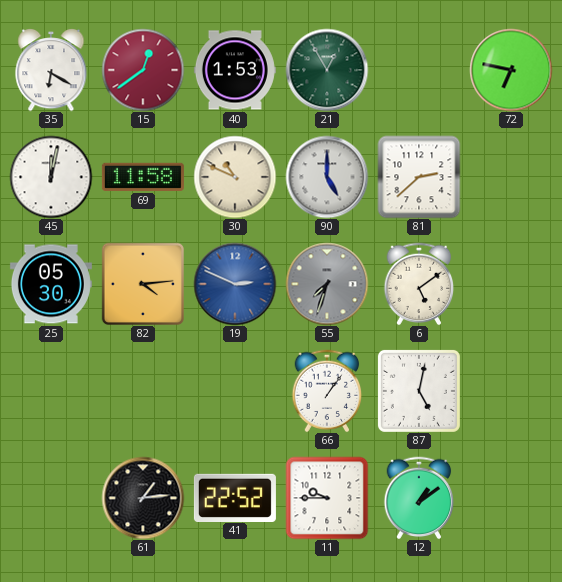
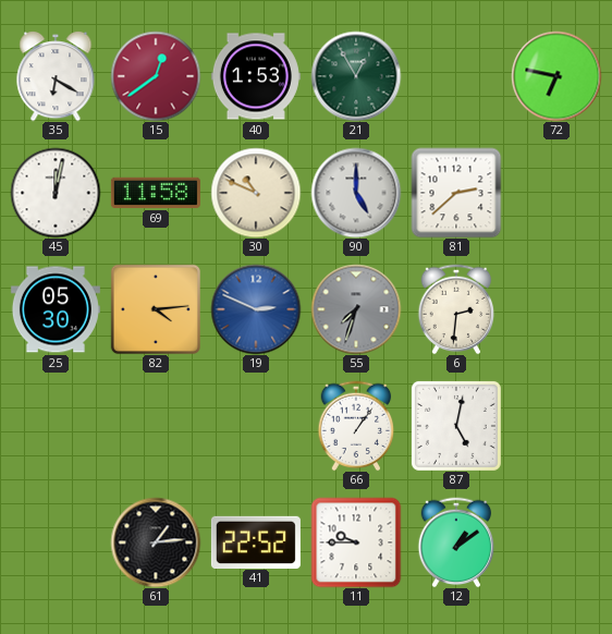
6: 5:09 -> 2:31 (456, 309)
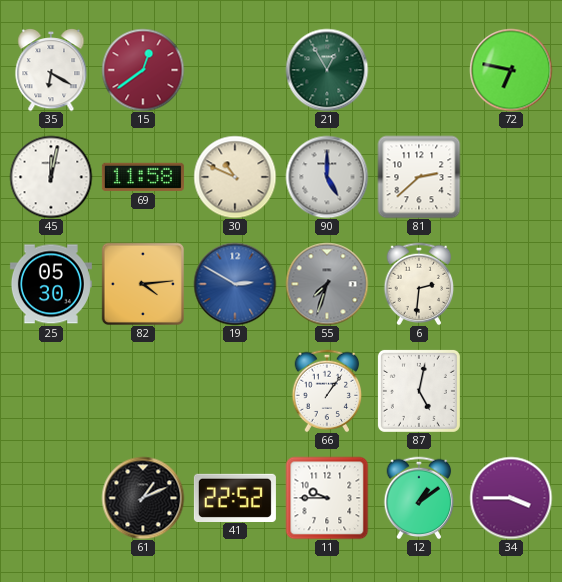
40: 1:53 -> none (256, 76)
19: 2:49 -> 2:50 (235, 284)
61: 1:14 -> 1:11 (143, 498)
34: none -> 3:45 (511, 498)
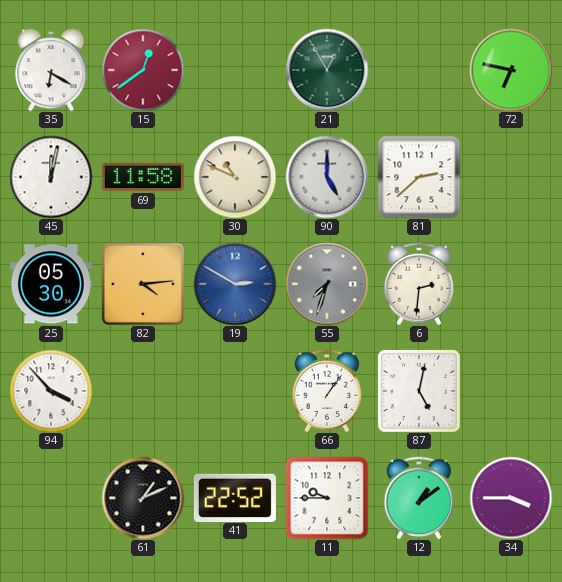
94: none -> 3:53 (51, 391)
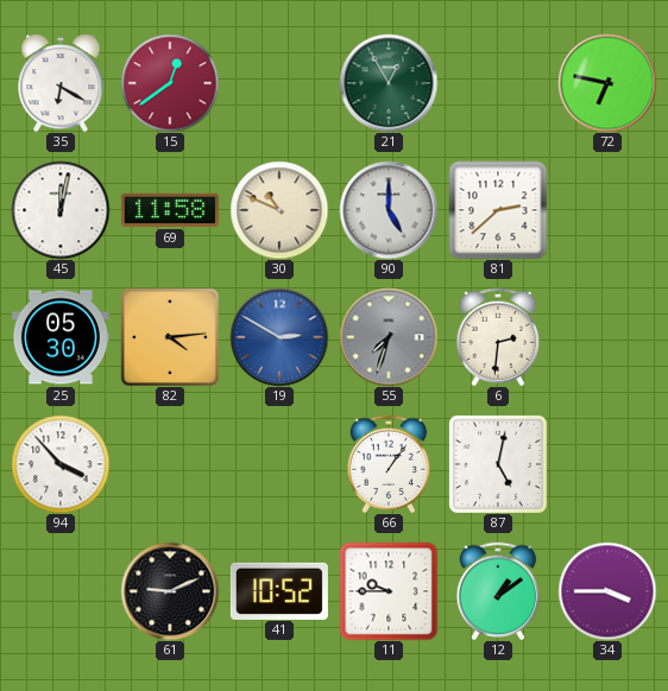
61: 1:11 -> 9:11 (170, 591)
41: 22:52 -> 10:52 (279, 590)
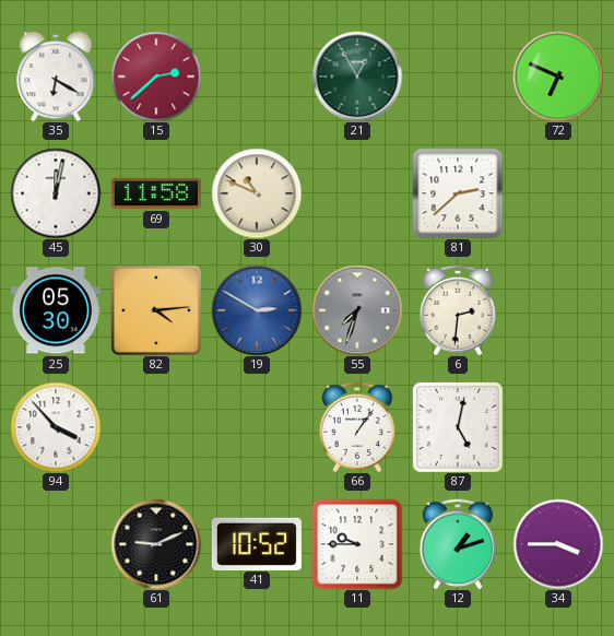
15: 12:39 -> 2:38 (156, 76)
72: 6:47 -> 6:49 (558, 76)
90: 5:00 -> none (389, 210)
12: 1:09 -> 1:12 (458, 544)
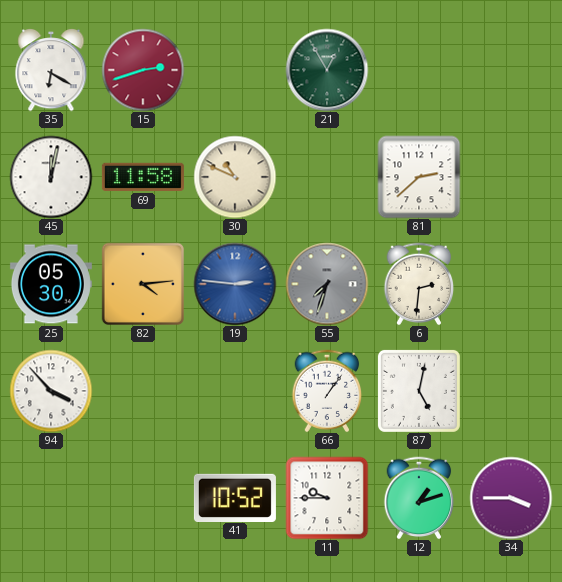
15: 2:38 -> 2:42 (143, 70)
72: 6:49 -> none (558, 76)
19: 2:50 -> 2:46 (235, 284)
61: 9:11 -> none (156, 544)
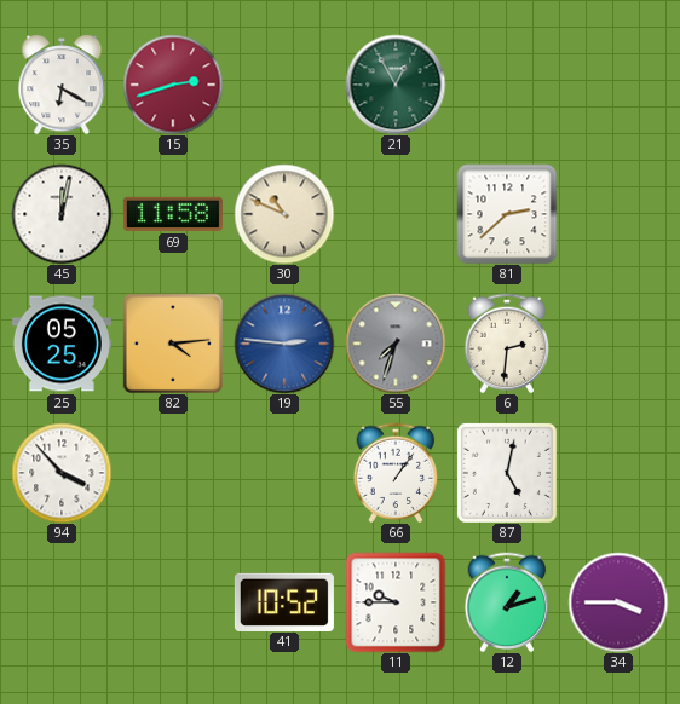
25: 05:30 -> 05:25 (62, 344)
